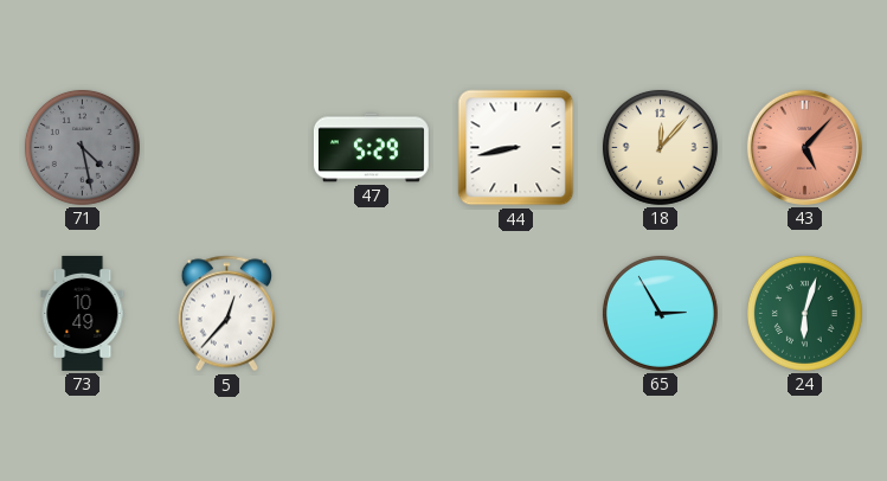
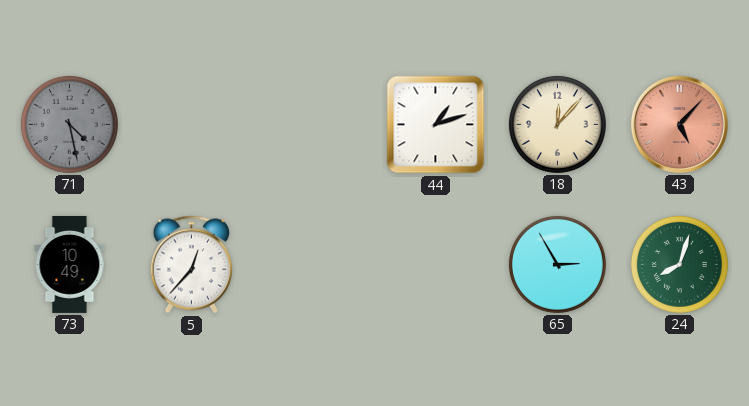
47: 5:29 -> none (371, 148)
44: 8:43 -> 1:12 (436, 125)
24: 6:03 -> 8:03 (679, 264)
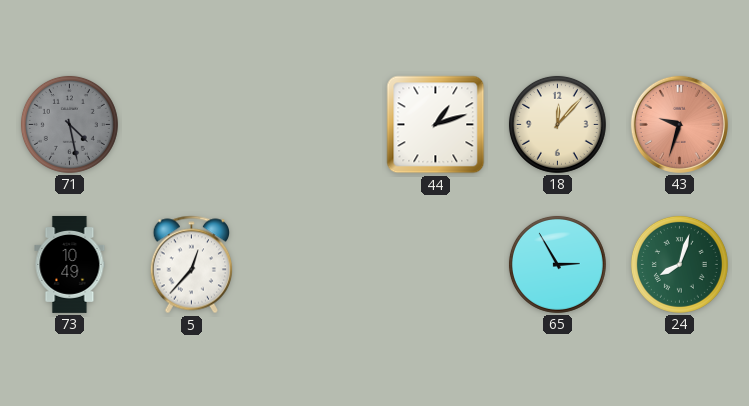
43: 5:07 -> 9:33 (679, 124)
